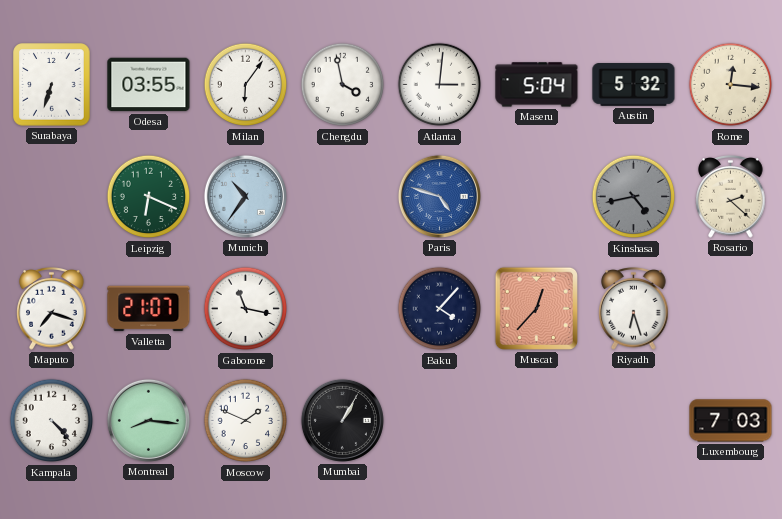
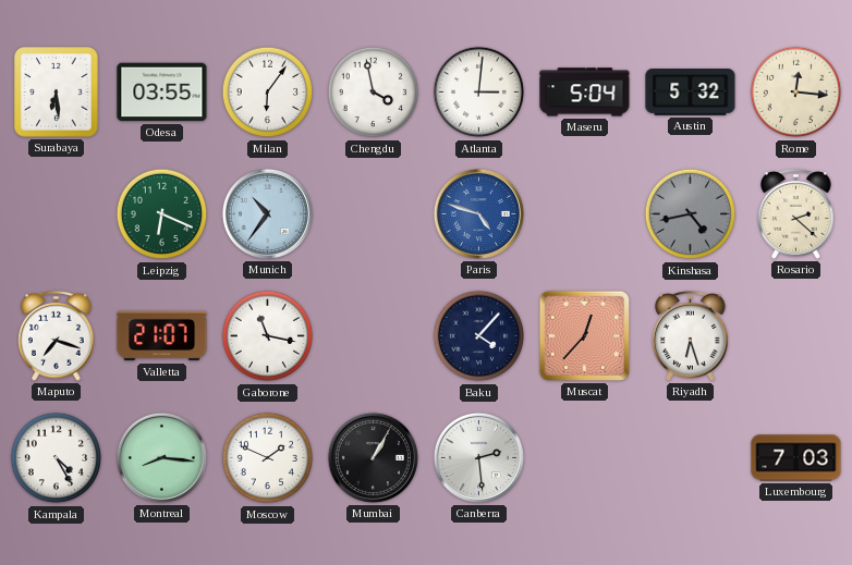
Surabaya: 6:33 -> 6:29 (57, 93)
Kampala: 4:23 -> 4:25 (57, 458)
Canberra: none -> 2:29 (478, 457)
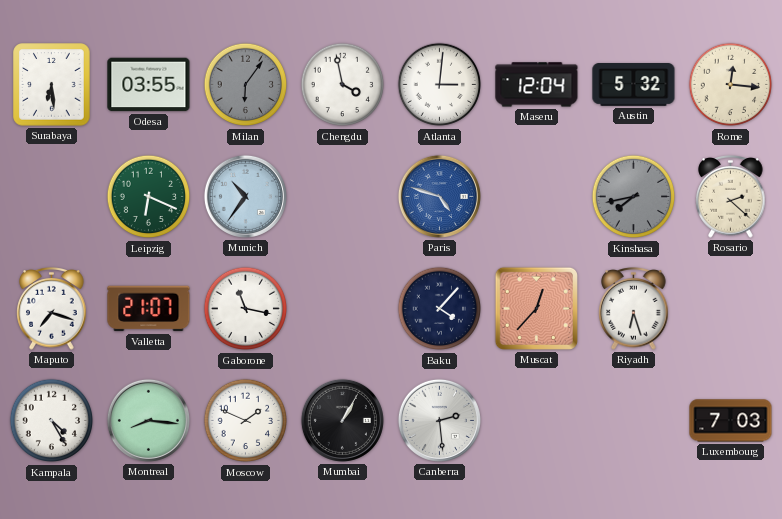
Milan dial: white -> grey (246, 85)
Maseru: 5:04 -> 12:04 (537, 85)
Kinshasa: 4:43 -> 7:43 (634, 197)
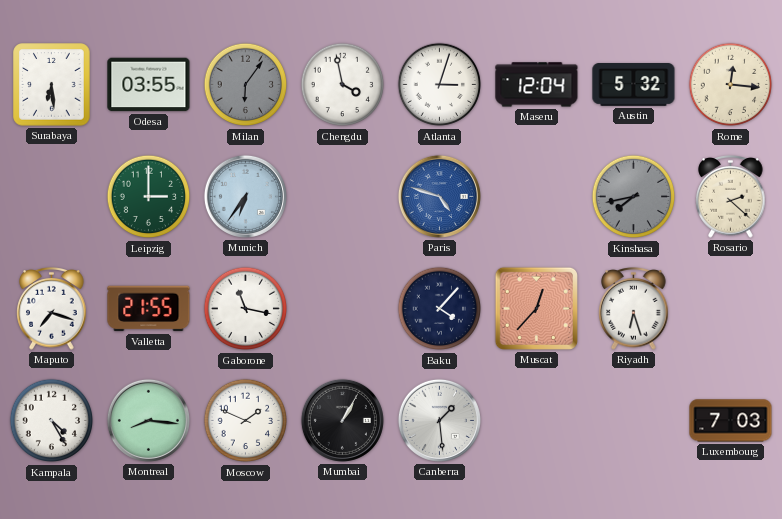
Atlanta: 3:01 -> 3:03 (440, 85)
Leipzig: 6:19 -> 3:00 (149, 197)
Munich: 10:36 -> 6:36 (245, 196)
Valletta: 21:07 -> 21:55 (149, 309)
Canberra: 2:29 -> 1:29 (439, 420)
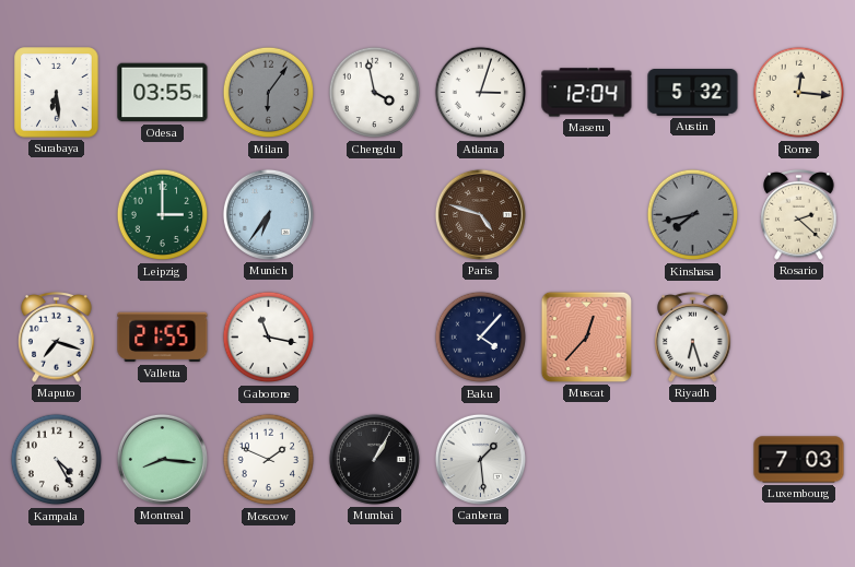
Paris dial: blue -> brown (480, 214)
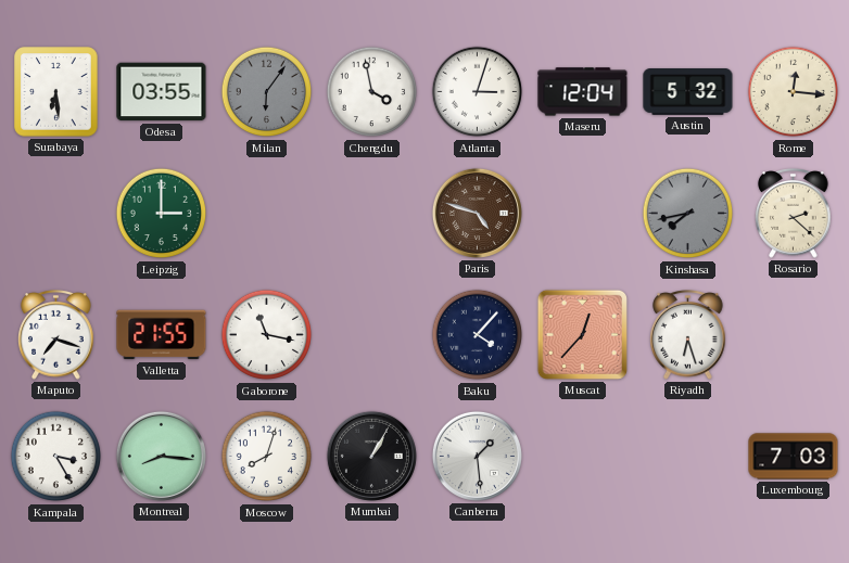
Munich: 6:36 -> none (268, 214)
Kampala: 4:25 -> 3:25 (56, 457)
Moscow: 1:49 -> 8:03 (267, 457)
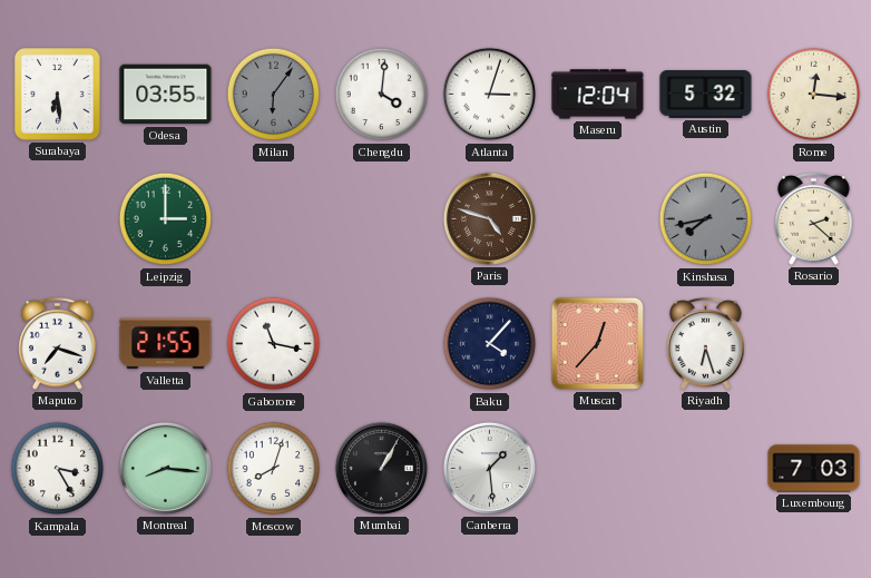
Chengdu: 3:58 -> 4:01 (382, 95)
